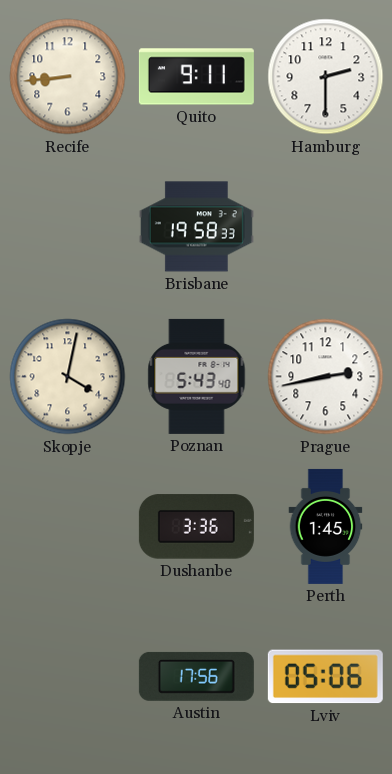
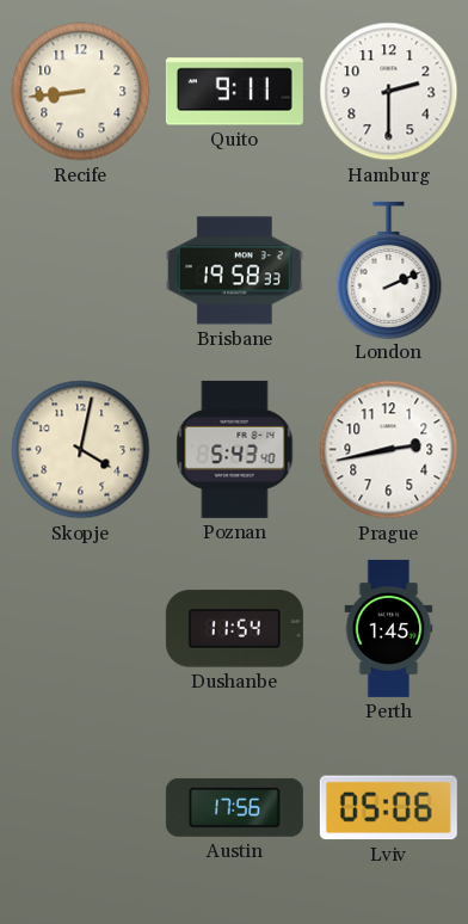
London: none -> 2:11 (389, 270)
Dushanbe: 3:36 -> 11:54 (234, 629)
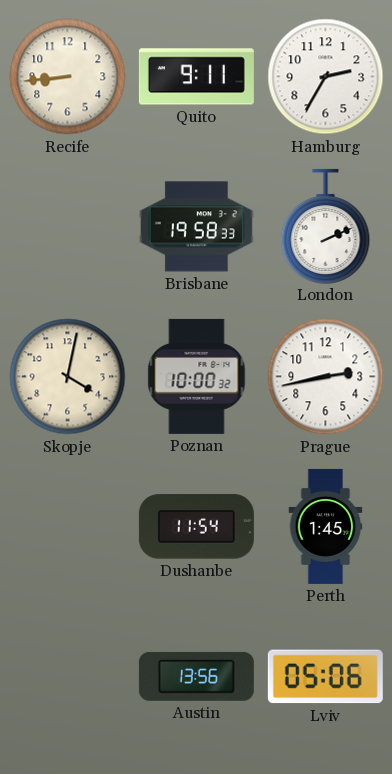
Hamburg: 2:30 -> 2:35 (326, 77)
Poznan: 5:43 -> 10:00 (197, 376)
Austin: 17:56 -> 13:56 (196, 676)
